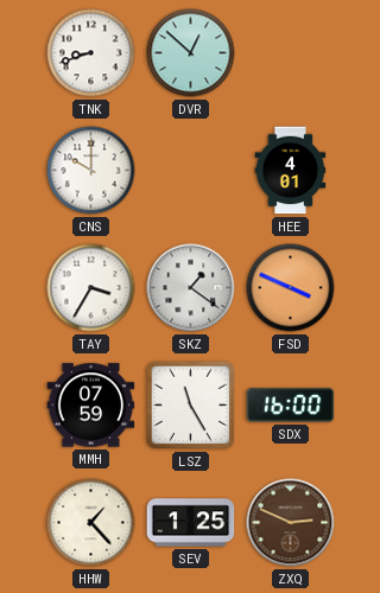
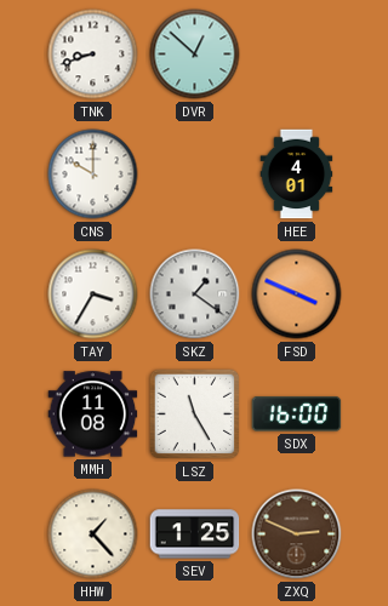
MMH: 07:59 -> 11:08 (93, 415)
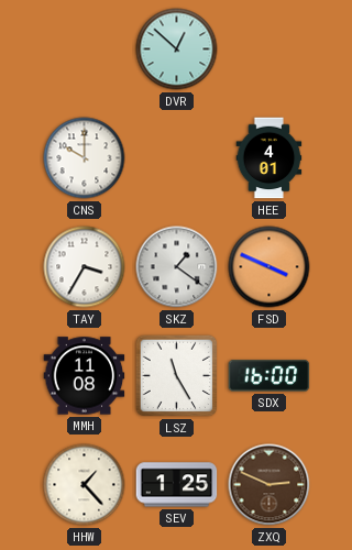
TNK: 8:42 -> none (93, 55)
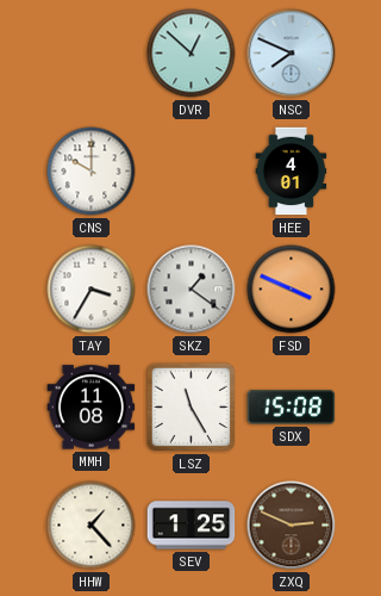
NSC: none -> 7:49 (292, 54)
SDX: 16:00 -> 15:08 (292, 408)
